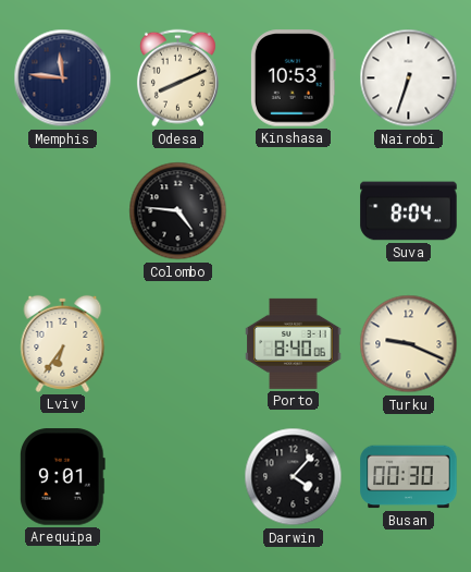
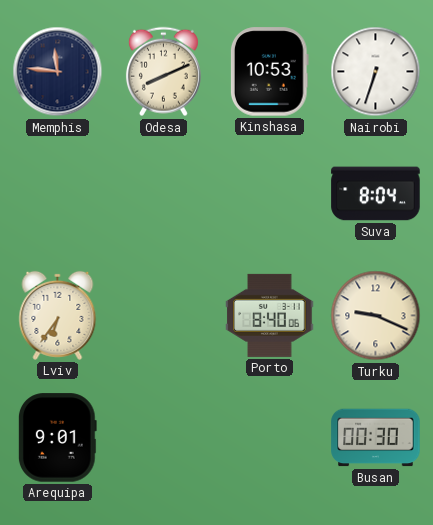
Colombo: 4:46 -> none (178, 211)
Darwin: 4:07 -> none (294, 477)
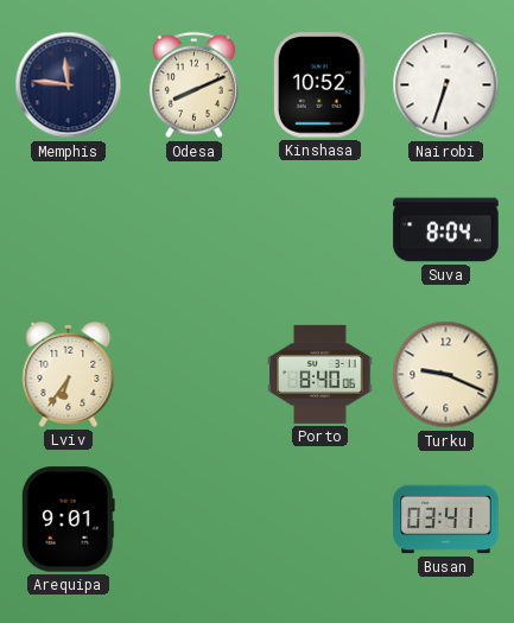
Kinshasa: 10:53 -> 10:52 (319, 85)
Busan: 00:30 -> 03:41 (446, 520)
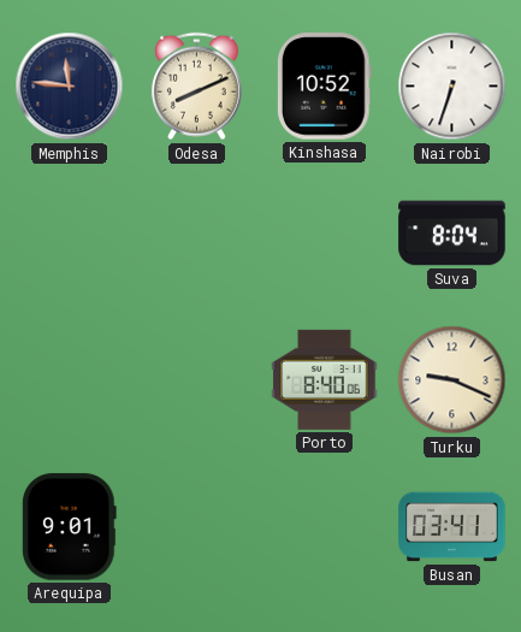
Lviv: 6:36 -> none (69, 374)
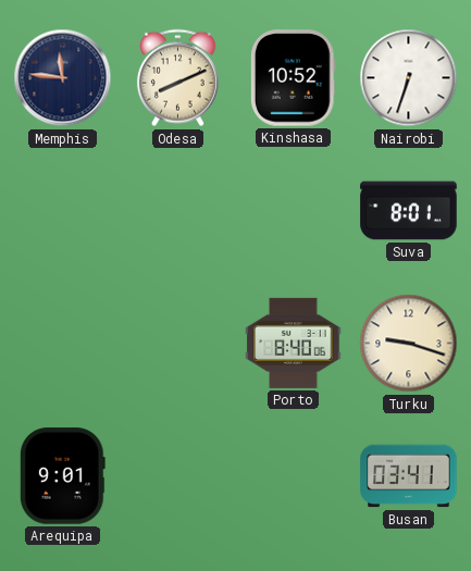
Suva: 8:04 -> 8:01 (409, 211)
Turku: 9:19 -> 9:18 (409, 344)
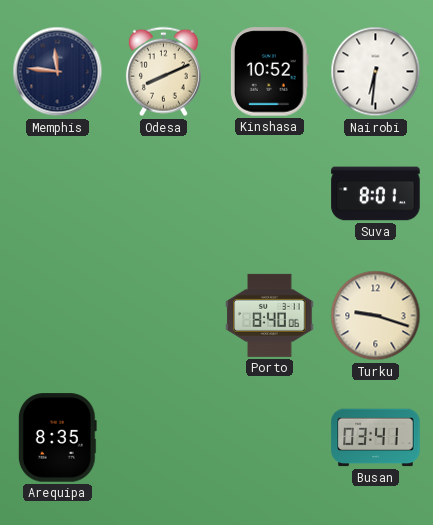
Nairobi: 6:33 -> 6:31 (376, 72)
Arequipa: 9:01 -> 8:35 (57, 438)
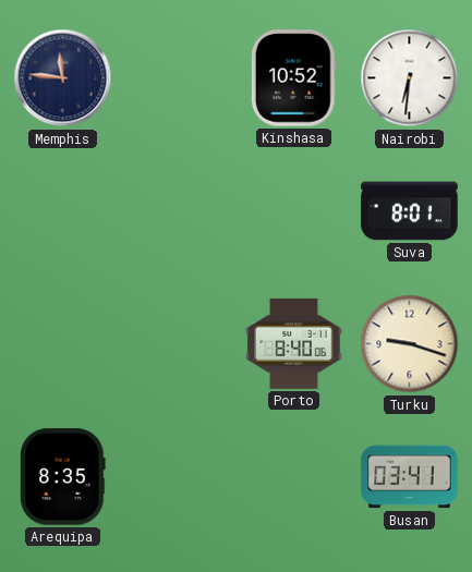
Odesa: 8:11 -> none (163, 72)
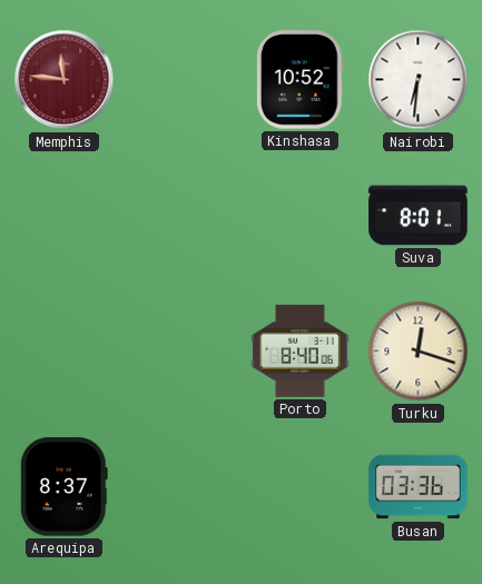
Memphis dial: navy -> burgundy (65, 80)
Turku: 9:18 -> 12:18 (419, 352)
Arequipa: 8:35 -> 8:37 (63, 487)
Busan: 03:41 -> 03:36 (419, 487)
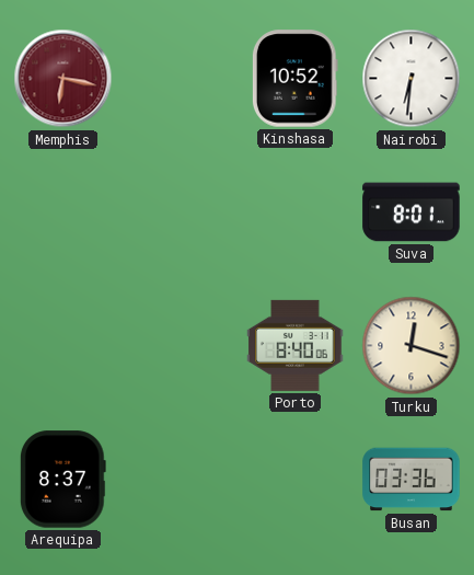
Memphis: 11:46 -> 6:17 (63, 79)
